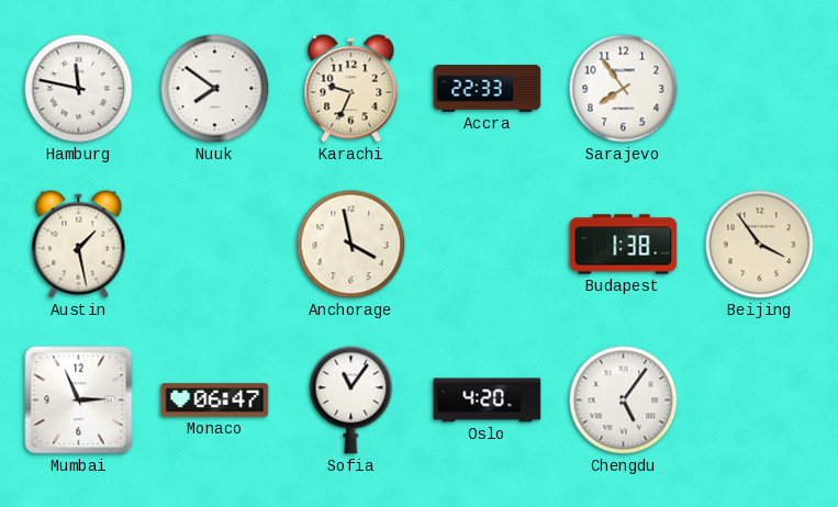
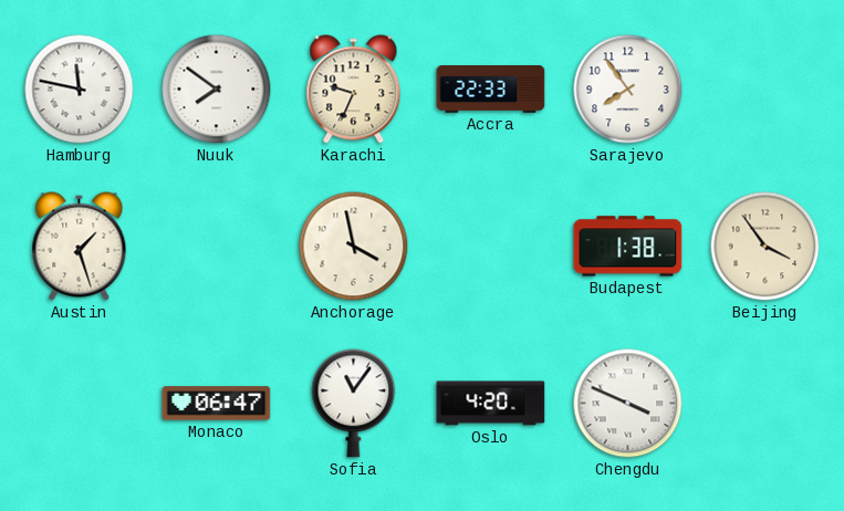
Austin: 1:28 -> 1:27 (80, 247)
Mumbai: 2:56 -> none (79, 401)
Chengdu: 5:06 -> 3:49 (628, 404)
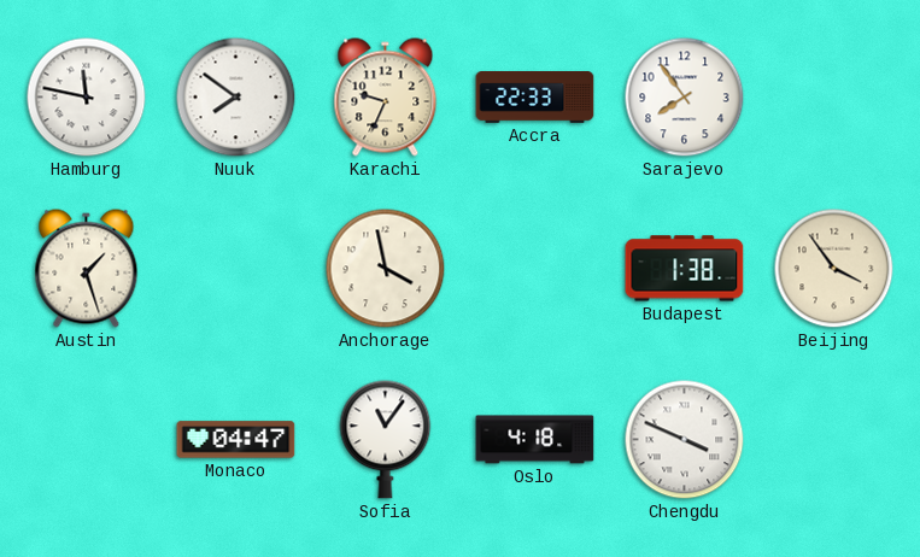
Monaco: 06:47 -> 04:47 (236, 440)
Oslo: 4:20 -> 4:18 (535, 440)
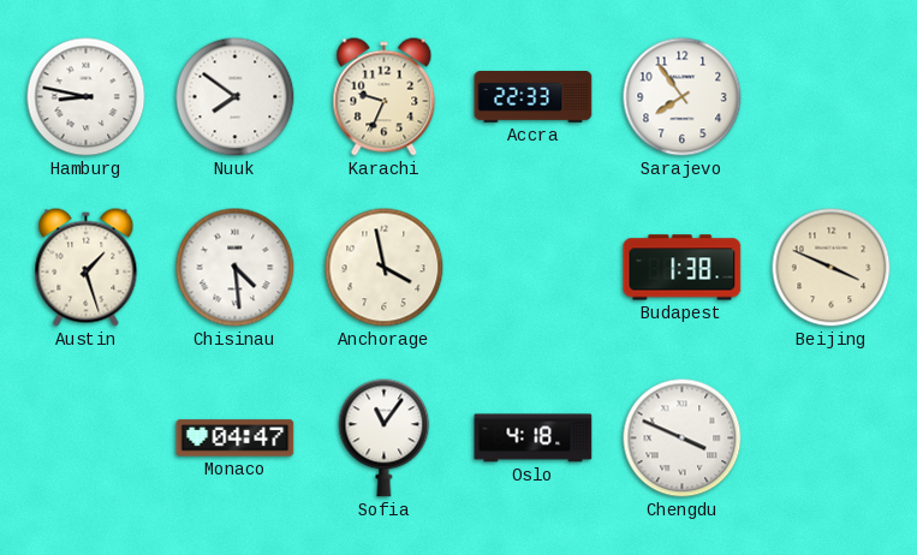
Hamburg: 11:47 -> 8:47 (87, 97)
Chisinau: none -> 4:29 (236, 268)
Beijing: 3:54 -> 3:49 (832, 268)
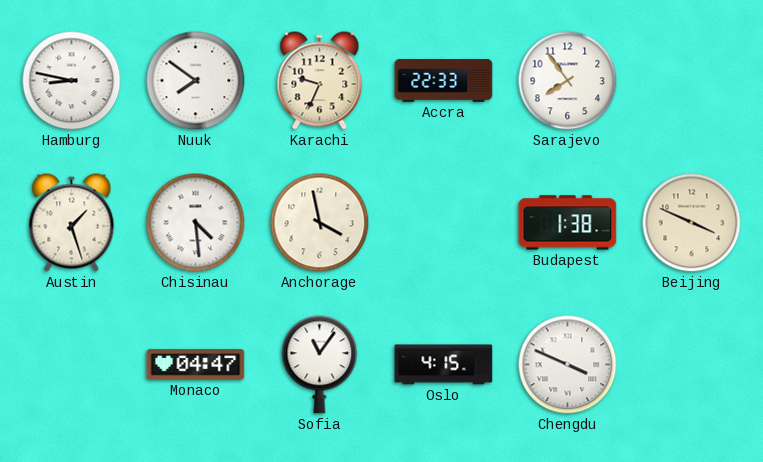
Oslo: 4:18 -> 4:15 (444, 365)
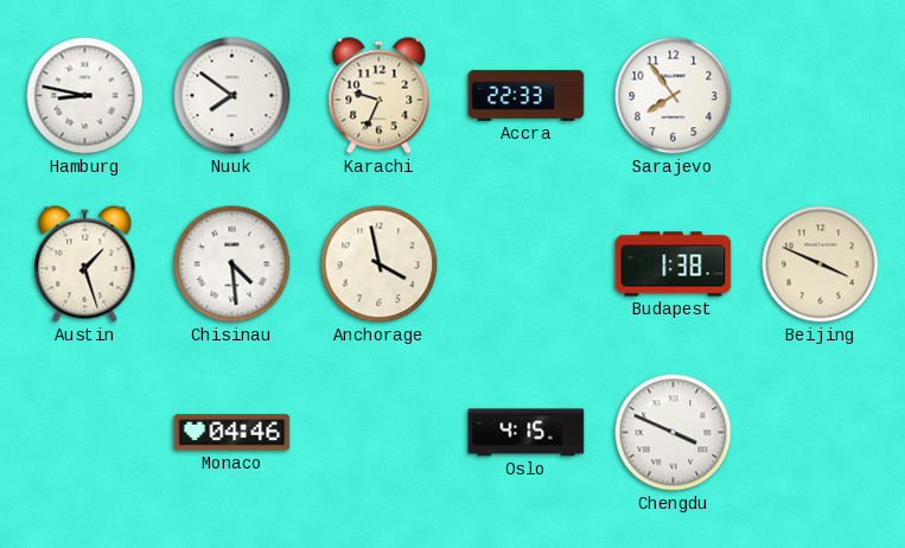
Monaco: 04:47 -> 04:46 (232, 433)
Sofia: 11:06 -> none (320, 365)
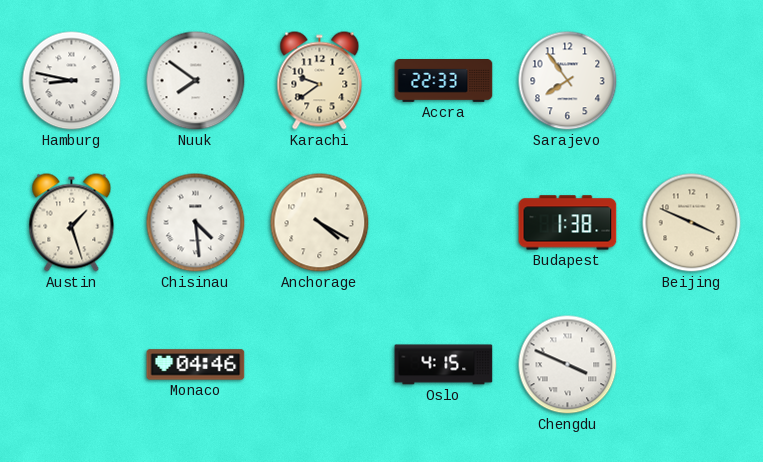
Karachi: 9:34 -> 9:39 (320, 81)
Anchorage: 3:58 -> 4:20 (320, 223)
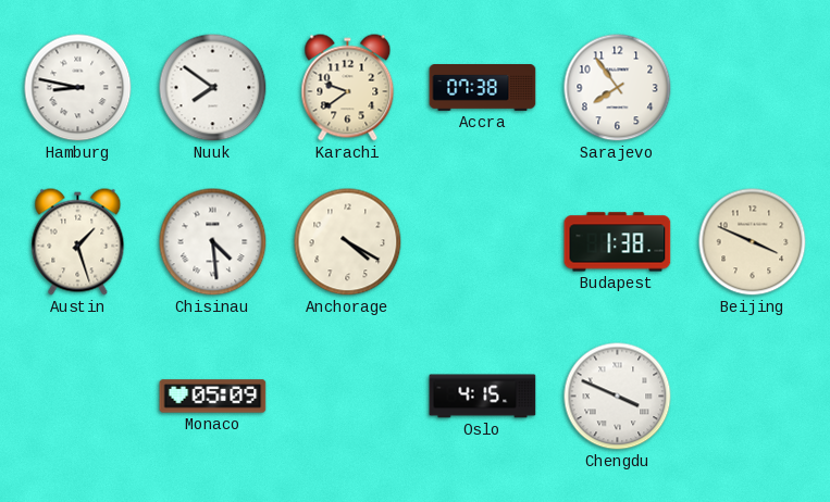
Accra: 22:33 -> 07:38 (483, 88)
Monaco: 04:46 -> 05:09 (213, 397)
